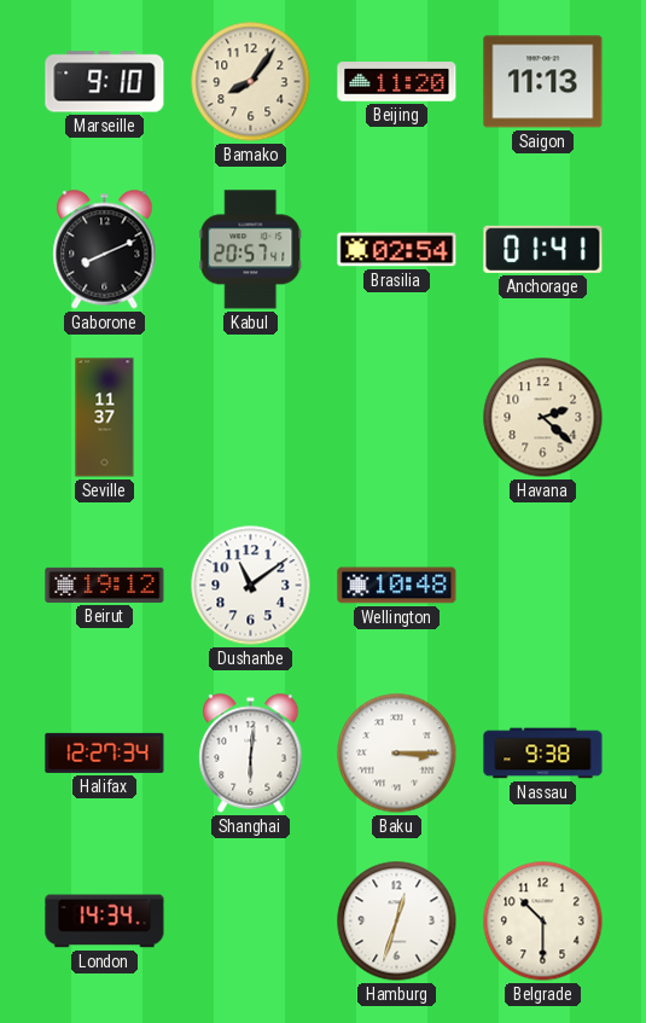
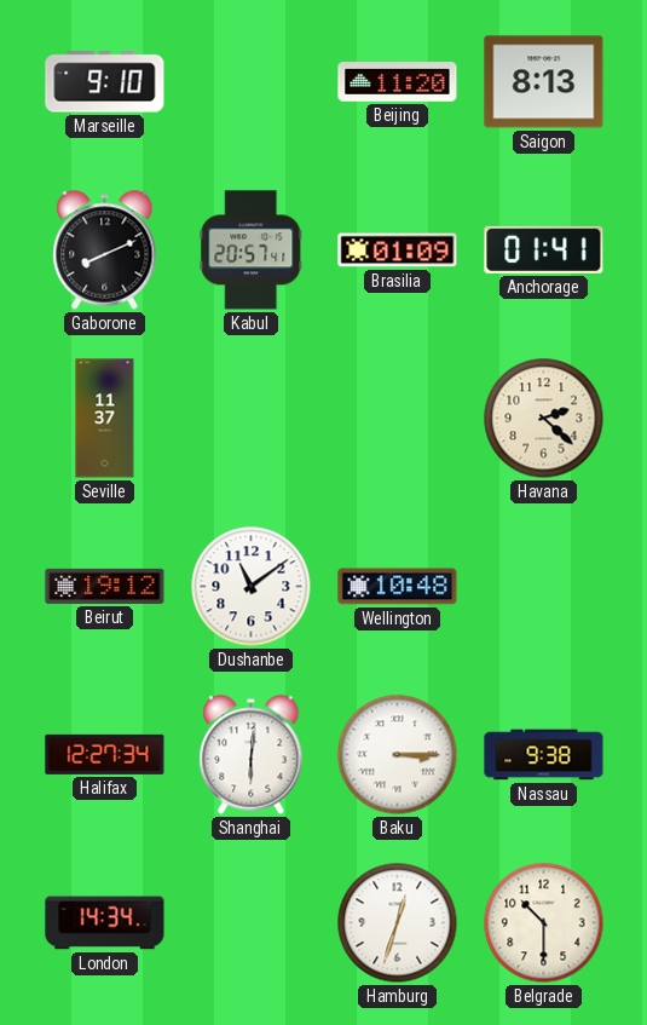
Bamako: 8:06 -> none (251, 82)
Saigon: 11:13 -> 8:13 (544, 82)
Brasilia: 02:54 -> 01:09 (398, 251)
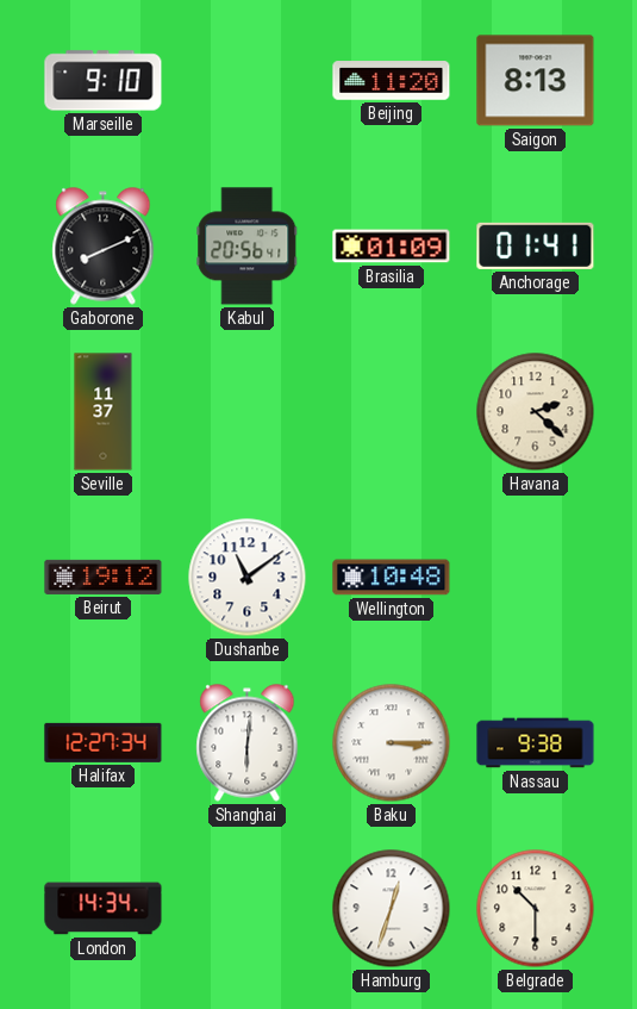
Kabul: 20:57 -> 20:56 (248, 247)
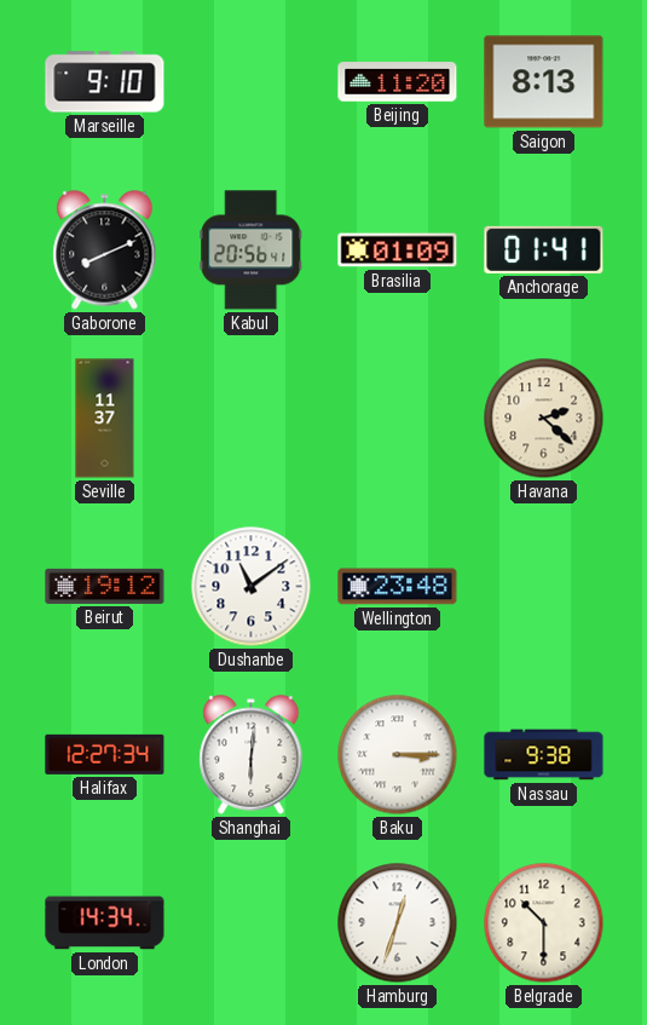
Wellington: 10:48 -> 23:48 (398, 587)
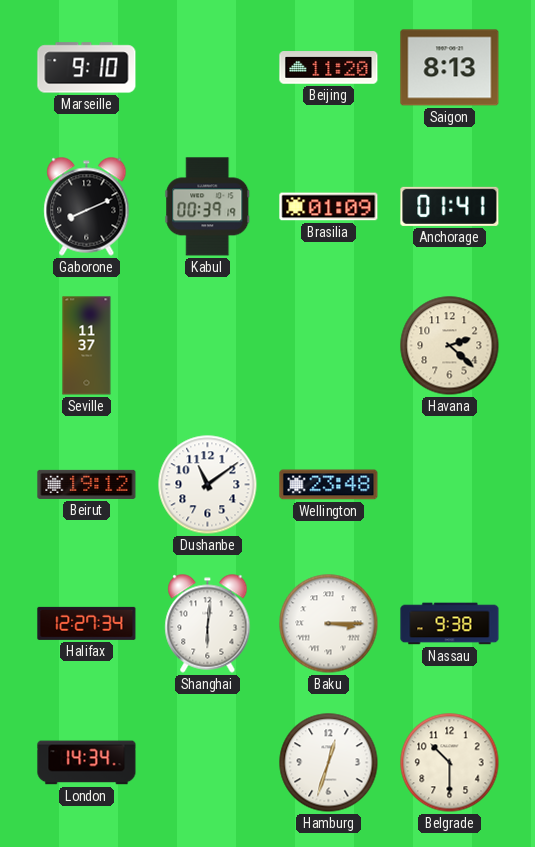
Kabul: 20:56 -> 00:39 (208, 207)
